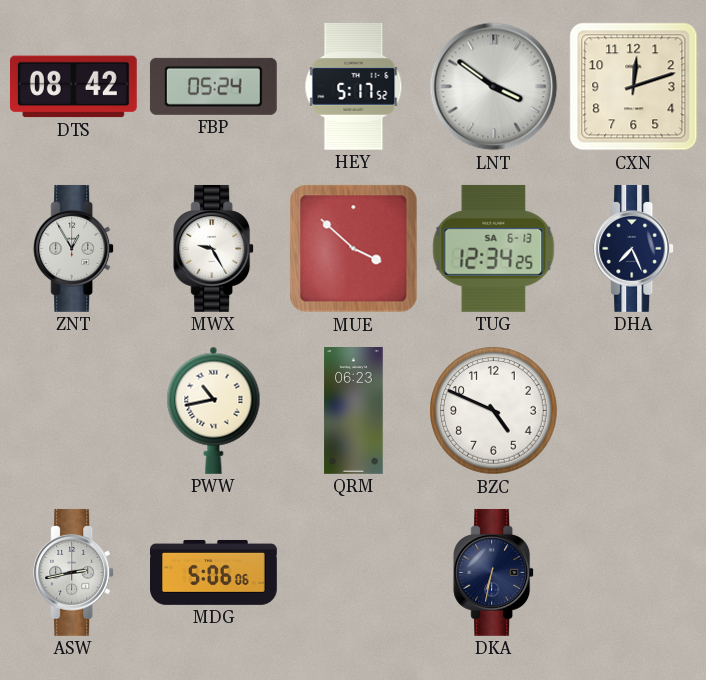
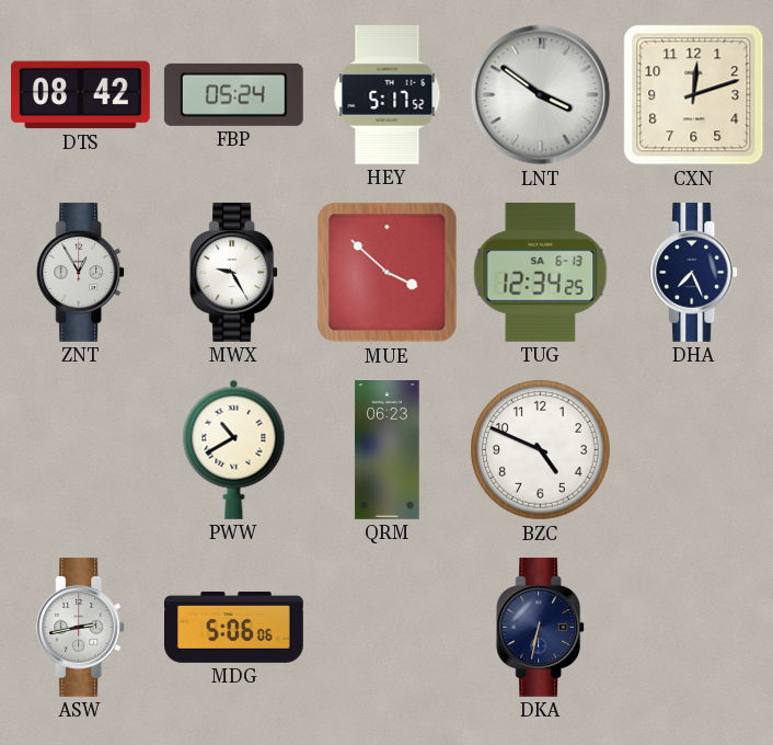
PWW: 10:43 -> 10:40 (234, 449)
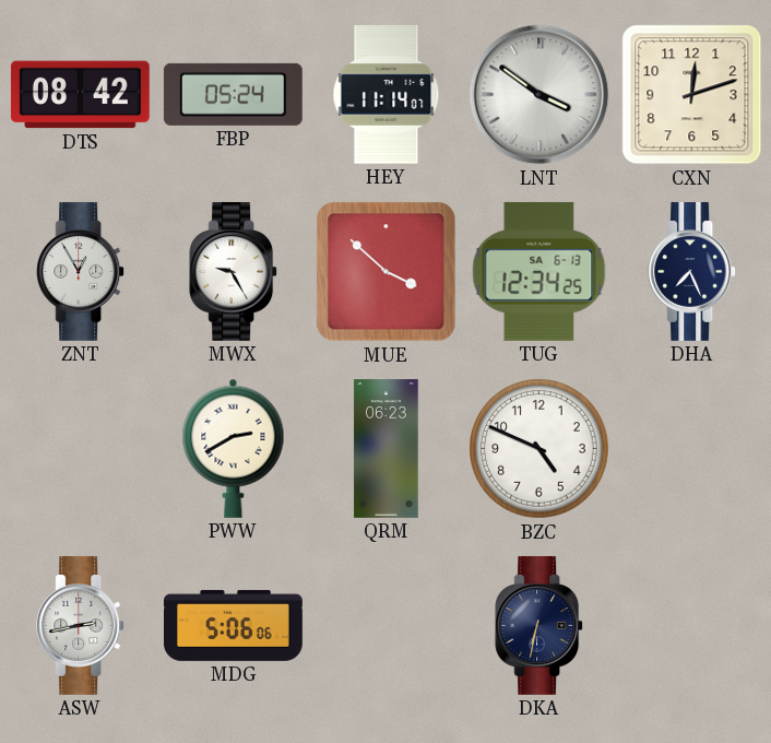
HEY: 5:17 -> 11:14 (387, 94)
PWW: 10:40 -> 2:40 (234, 448)
